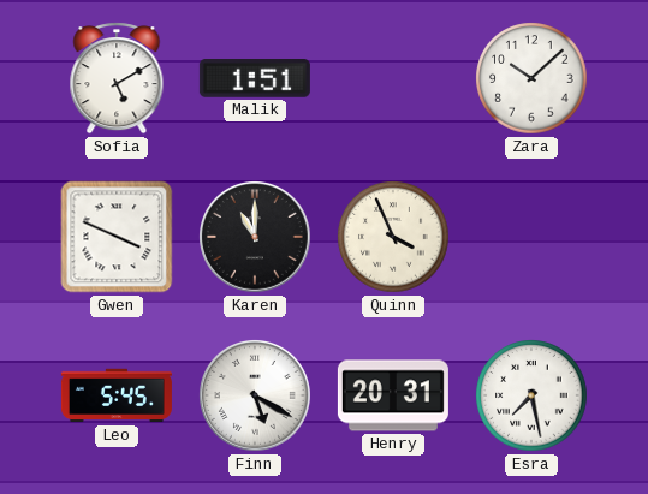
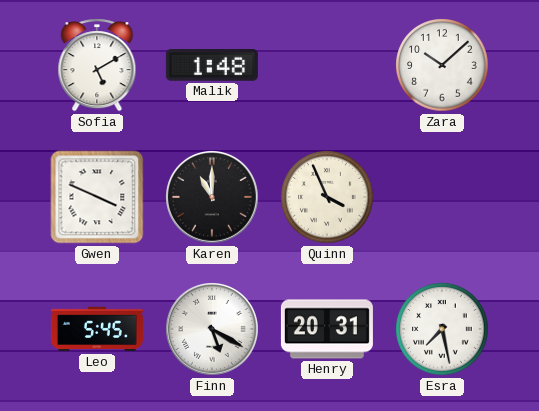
Malik: 1:51 -> 1:48 (212, 66)
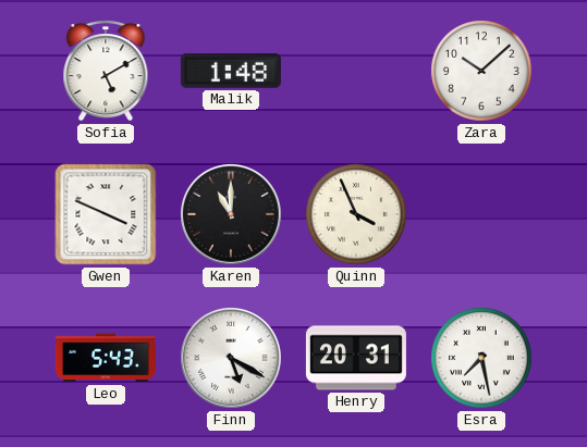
Leo: 5:45 -> 5:43 (106, 358)
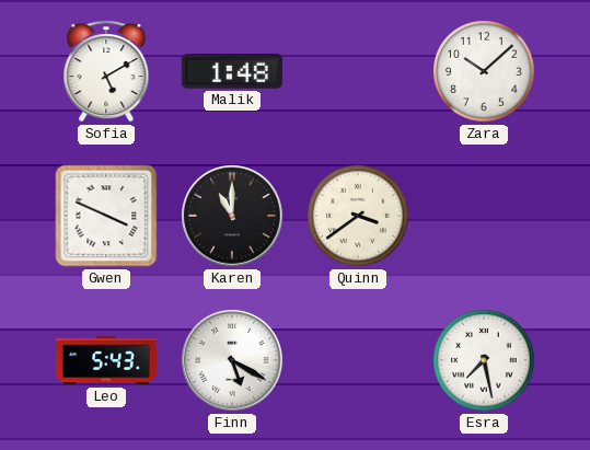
Quinn: 3:56 -> 3:39 (358, 216)
Henry: 20:31 -> none (356, 358)
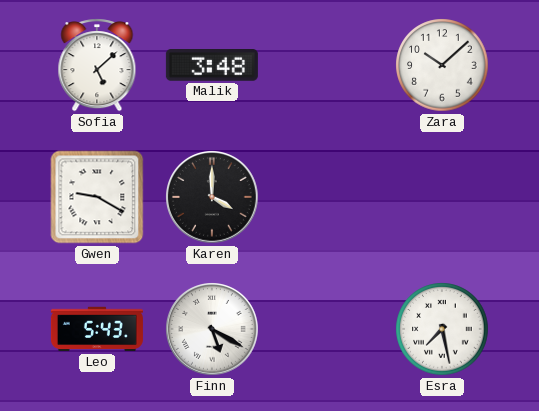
Sofia: 5:10 -> 5:08 (97, 65)
Malik: 1:48 -> 3:48 (212, 66)
Gwen: 3:49 -> 9:20 (97, 197)
Karen: 11:00 -> 4:00 (213, 198)
Quinn: 3:39 -> none (358, 216)
